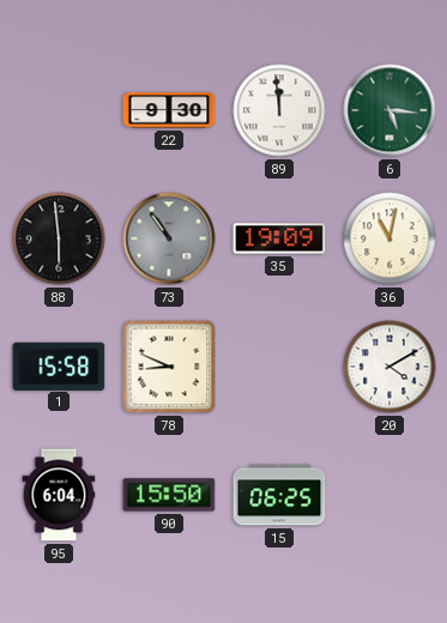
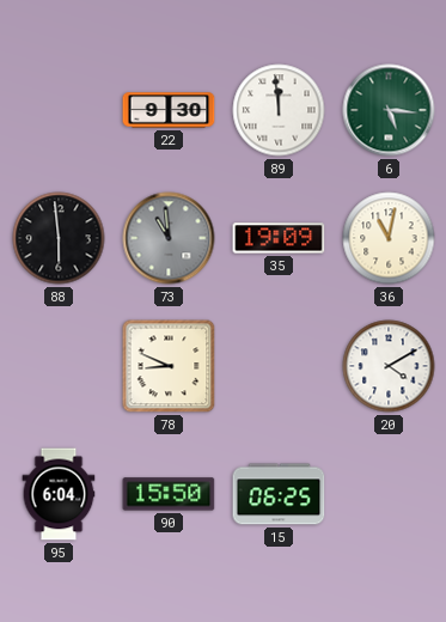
73: 10:54 -> 10:59 (169, 238)
1: 15:58 -> none (59, 365)
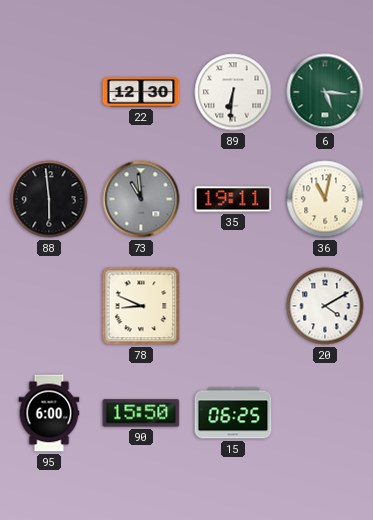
22: 9:30 -> 12:30 (141, 92)
89: 11:59 -> 6:31 (233, 92)
35: 19:09 -> 19:11 (233, 199)
95: 6:04 -> 6:00 (49, 413)
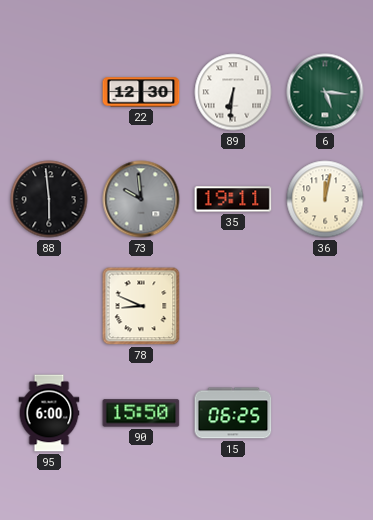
73: 10:59 -> 9:59 (141, 199)
36: 11:02 -> 12:02 (325, 199)
20: 4:10 -> none (325, 306)
